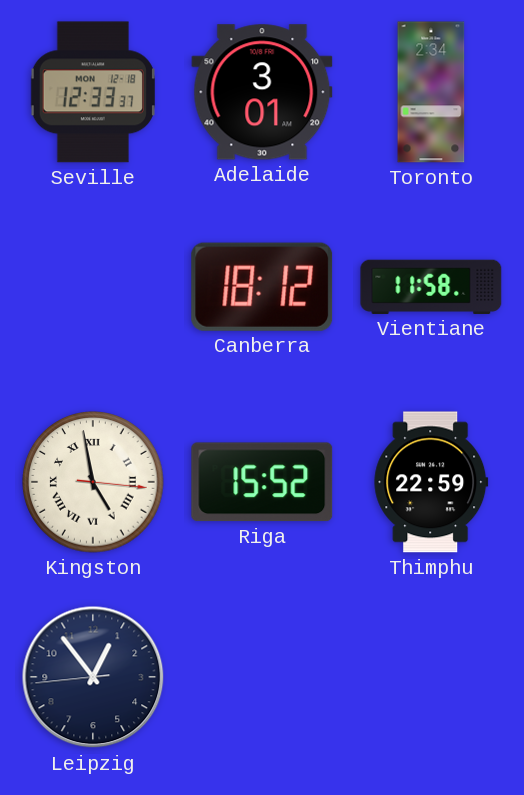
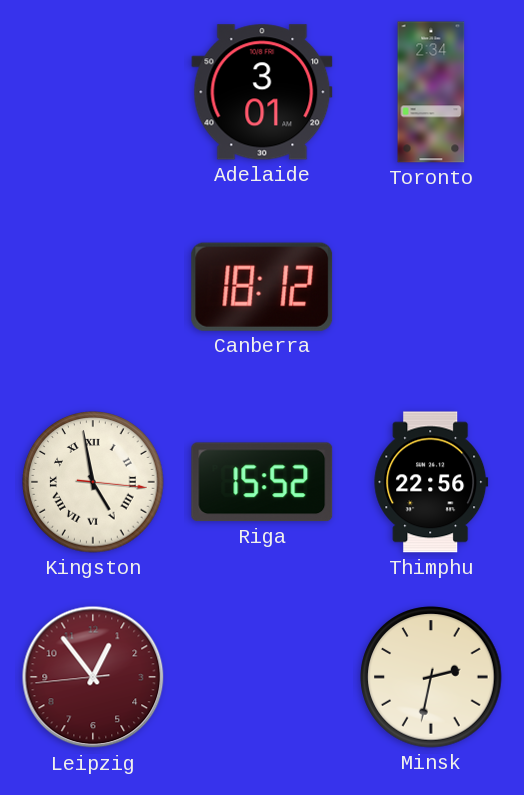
Seville: 12:33 -> none (93, 92)
Vientiane: 11:58 -> none (431, 287)
Thimphu: 22:59 -> 22:56 (431, 482)
Leipzig dial: navy -> burgundy (93, 677)
Minsk: none -> 2:32 (431, 677)
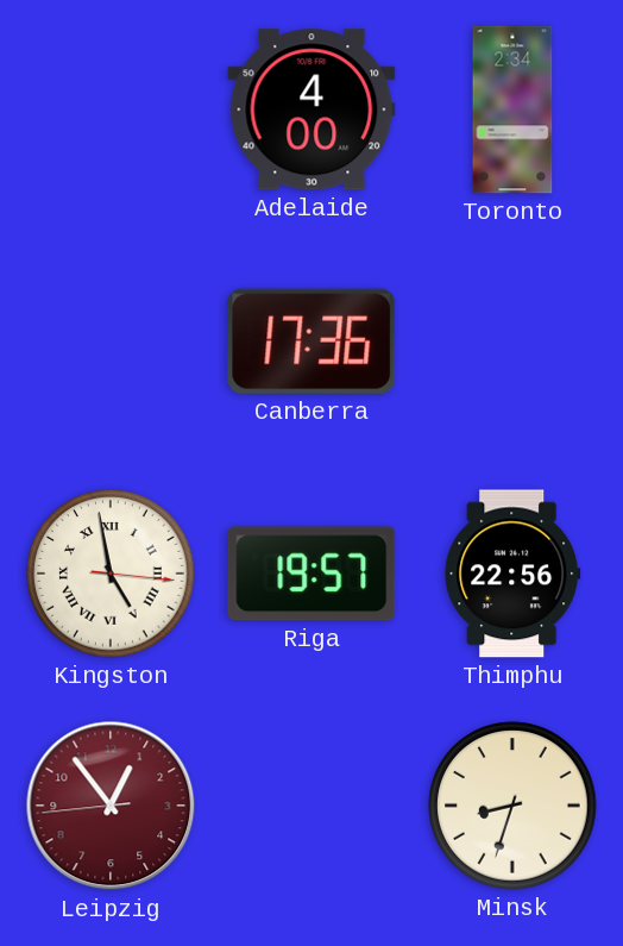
Adelaide: 3:01 -> 4:00 (311, 109)
Canberra: 18:12 -> 17:36 (311, 342)
Riga: 15:52 -> 19:57 (311, 574)
Minsk: 2:32 -> 8:33 (512, 806)
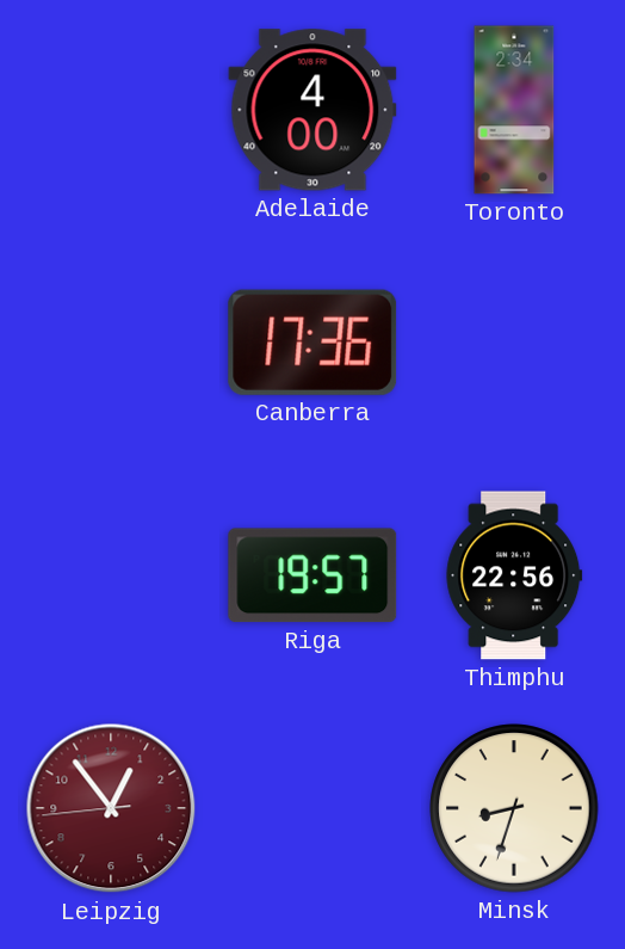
Kingston: 4:58 -> none (111, 574)
